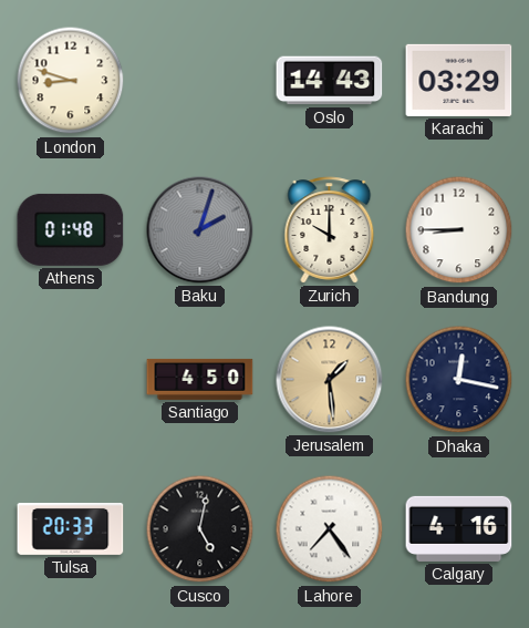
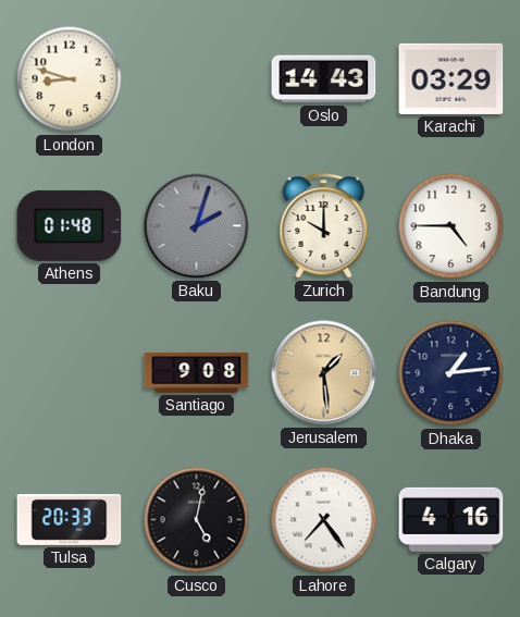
Bandung: 8:45 -> 4:45 (451, 226)
Santiago: 4:50 -> 9:08 (197, 372)
Dhaka: 12:17 -> 1:14 (451, 373)
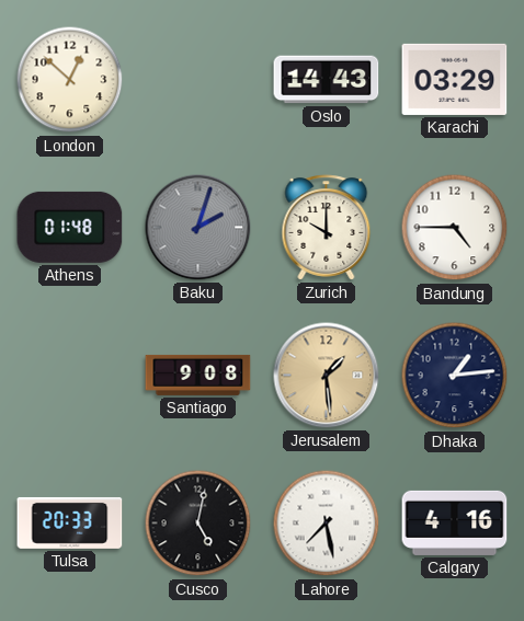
London: 8:48 -> 12:52 (70, 80)
Lahore: 7:24 -> 7:28 (327, 524)
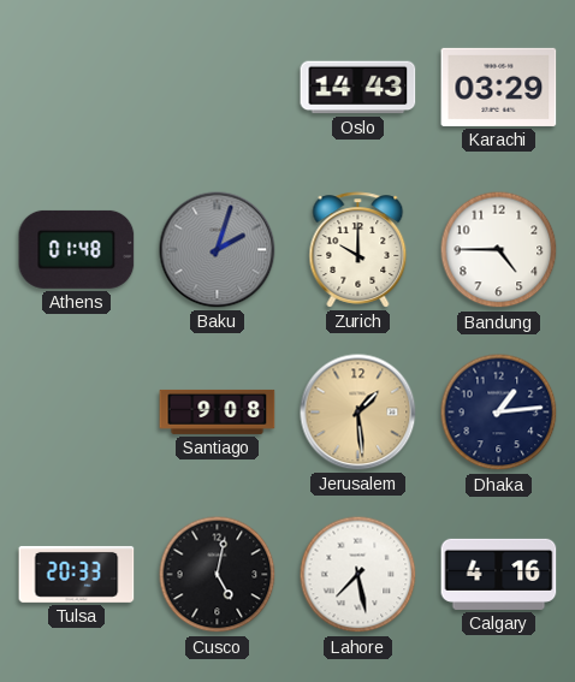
London: 12:52 -> none (70, 80)
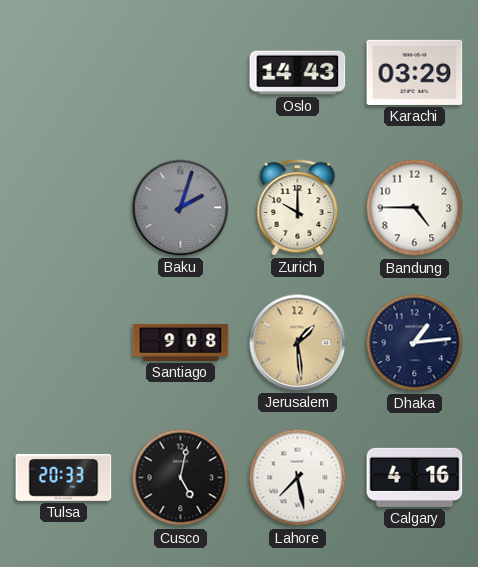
Athens: 01:48 -> none (77, 249)
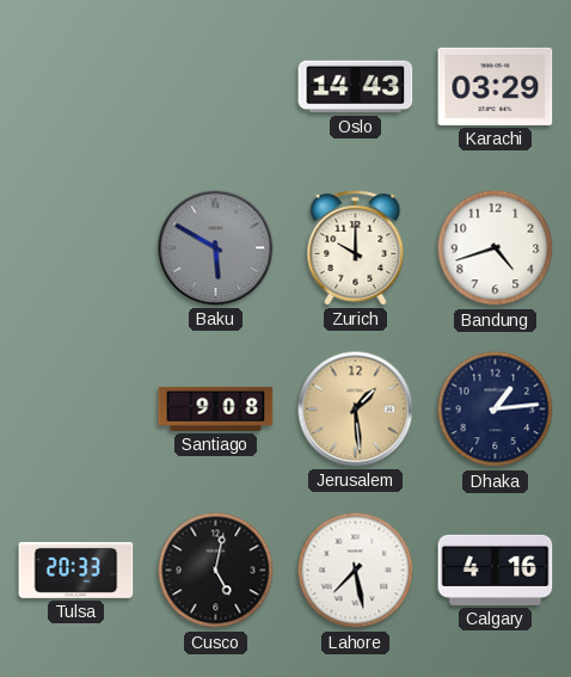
Baku: 2:03 -> 5:50 (216, 248)
Bandung: 4:45 -> 4:42 (496, 248)
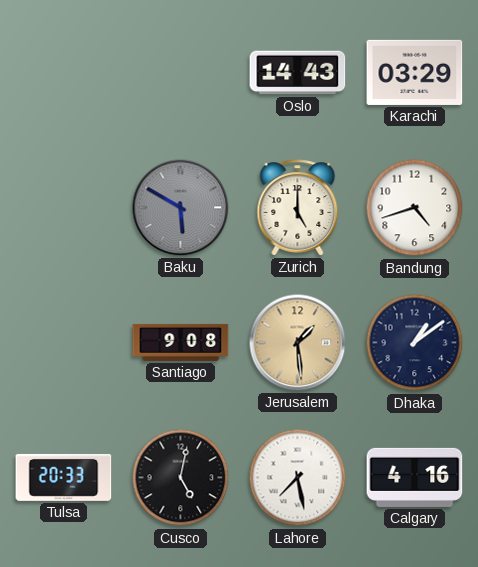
Zurich: 10:00 -> 5:00 (298, 208)
Dhaka: 1:14 -> 1:09 (415, 343)
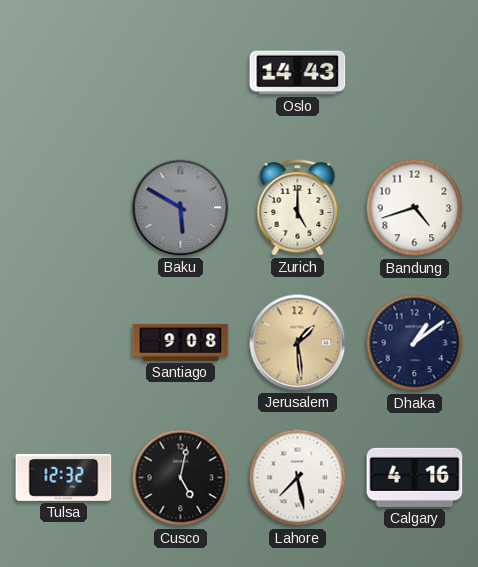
Karachi: 03:29 -> none (415, 72)
Tulsa: 20:33 -> 12:32 (64, 477)
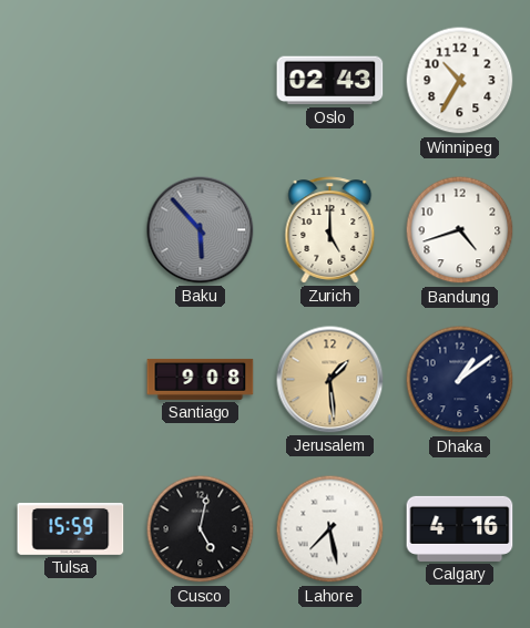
Oslo: 14:43 -> 02:43 (330, 81)
Winnipeg: none -> 10:35 (460, 81)
Baku: 5:50 -> 5:53 (201, 230)
Tulsa: 12:32 -> 15:59 (71, 528)
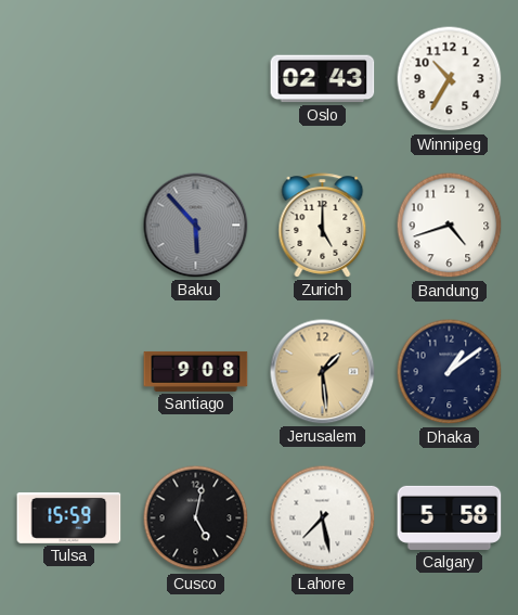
Calgary: 4:16 -> 5:58 (450, 517)
